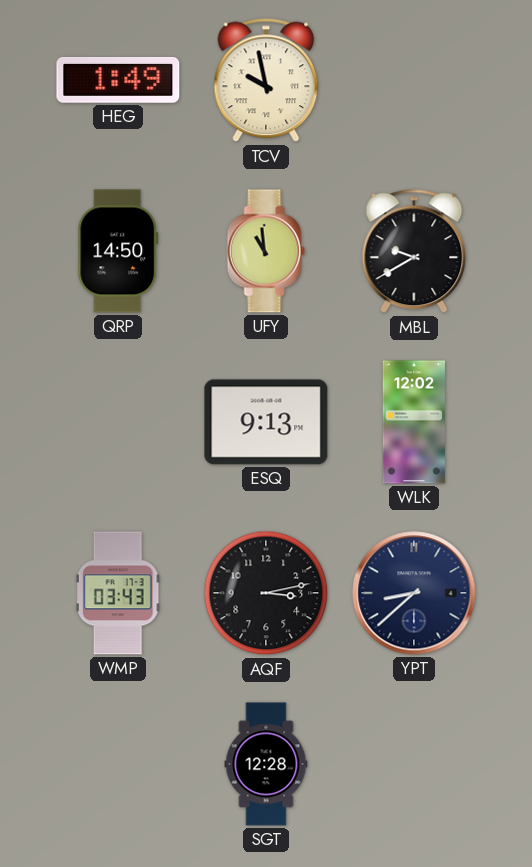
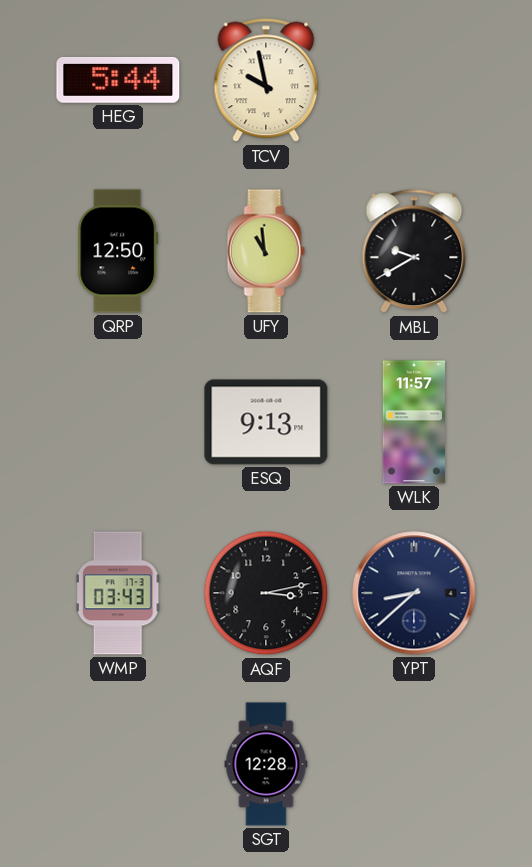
HEG: 1:49 -> 5:44 (118, 80)
QRP: 14:50 -> 12:50 (118, 251)
WLK: 12:02 -> 11:57 (414, 422)
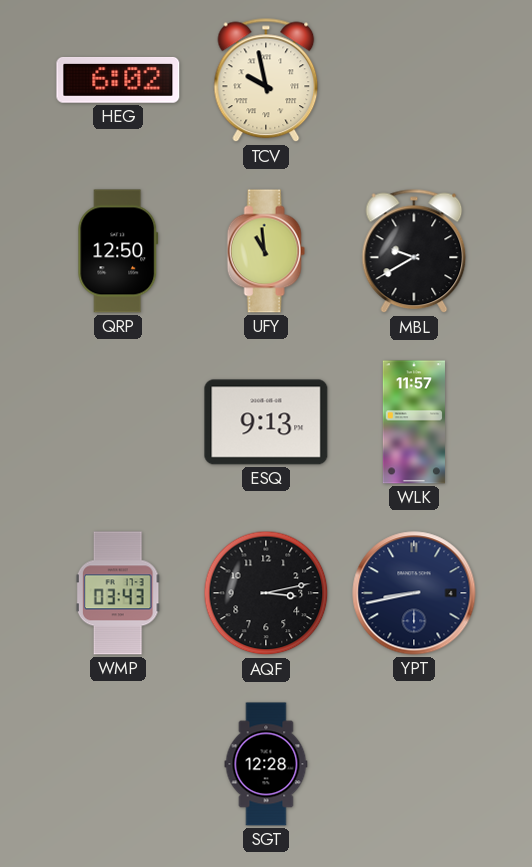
HEG: 5:44 -> 6:02 (118, 80)
YPT: 8:38 -> 8:43 (414, 593)
